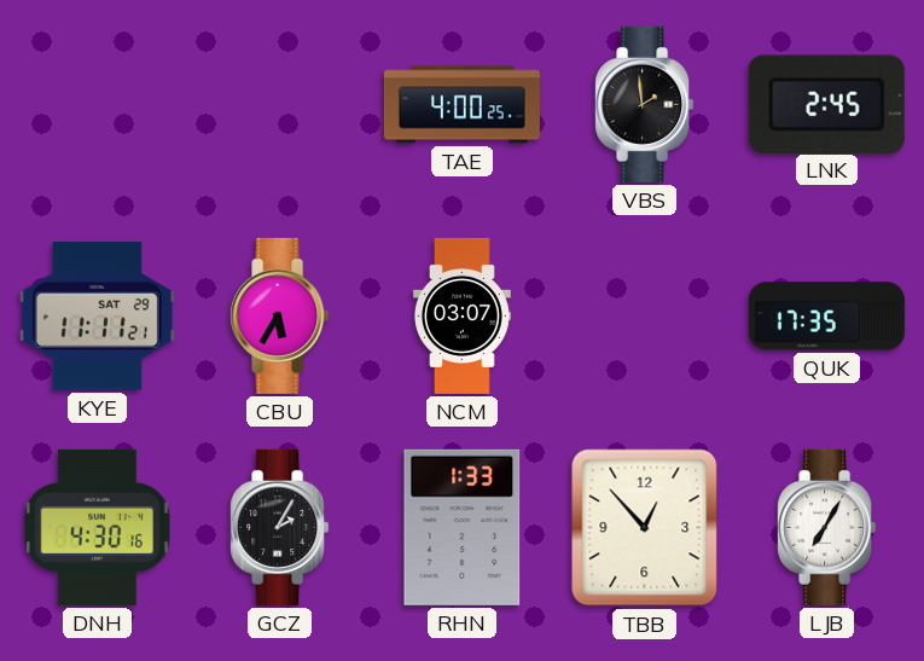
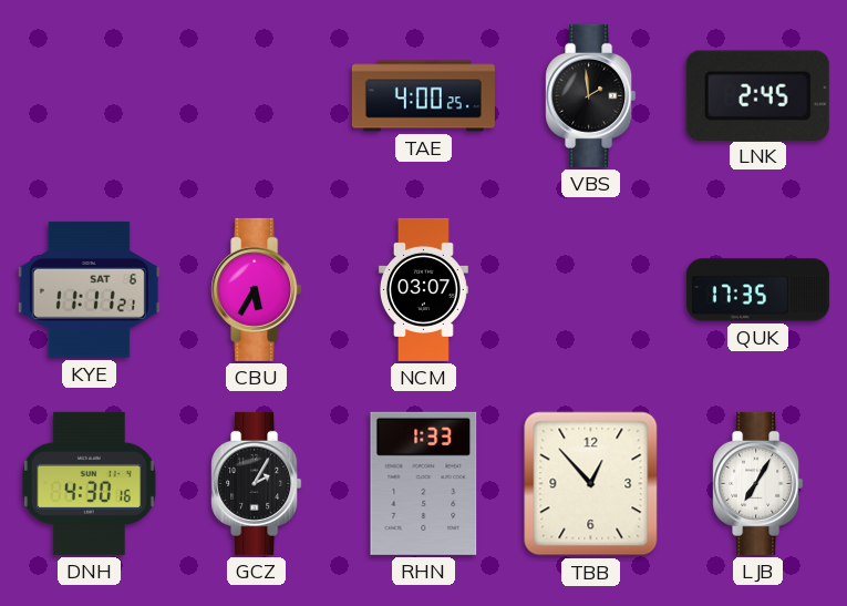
KYE date: SAT 29 -> SAT 6 (89, 290)
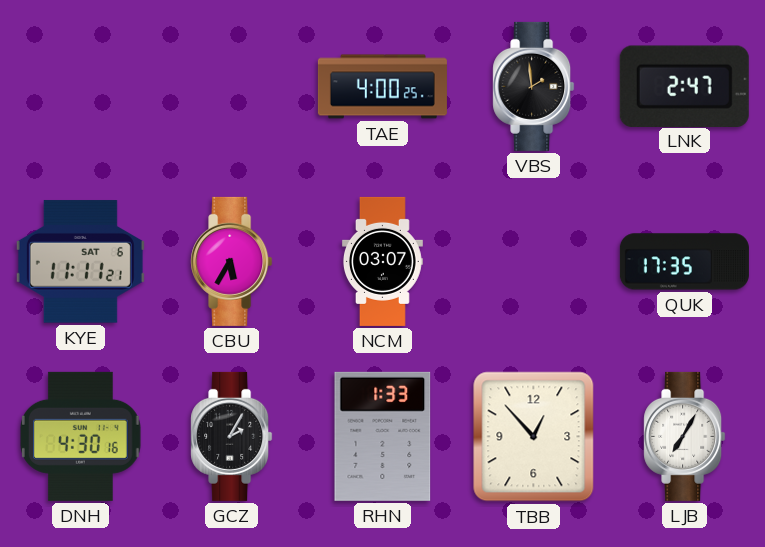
LNK: 2:45 -> 2:47 (684, 86)
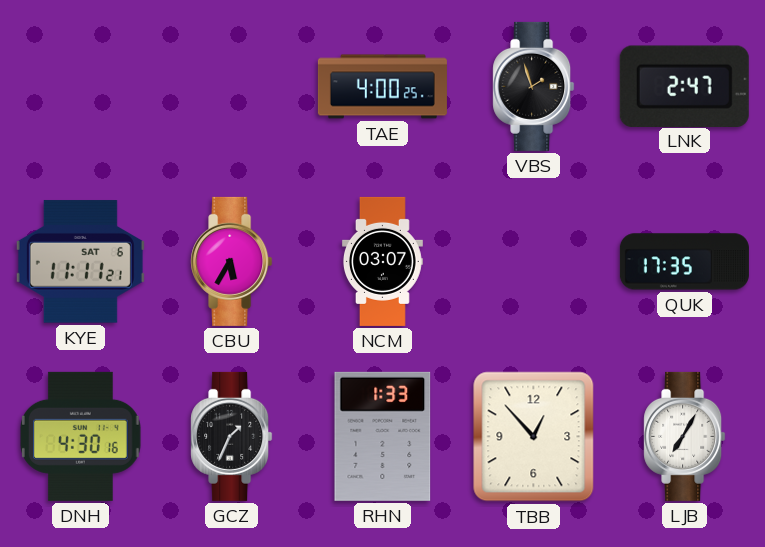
VBS: 1:59 -> 1:57 (534, 86)
GCZ: 2:05 -> 1:34 (232, 436)
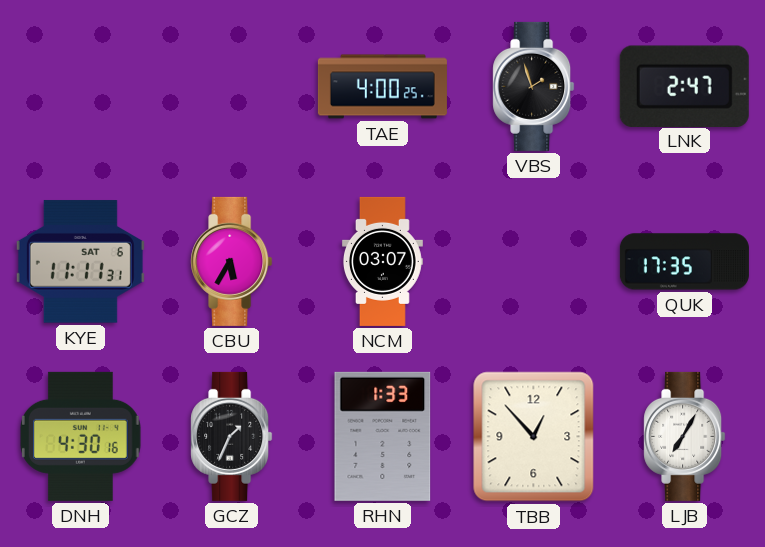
KYE: 11:11:21 -> 11:11:31 (80, 262)
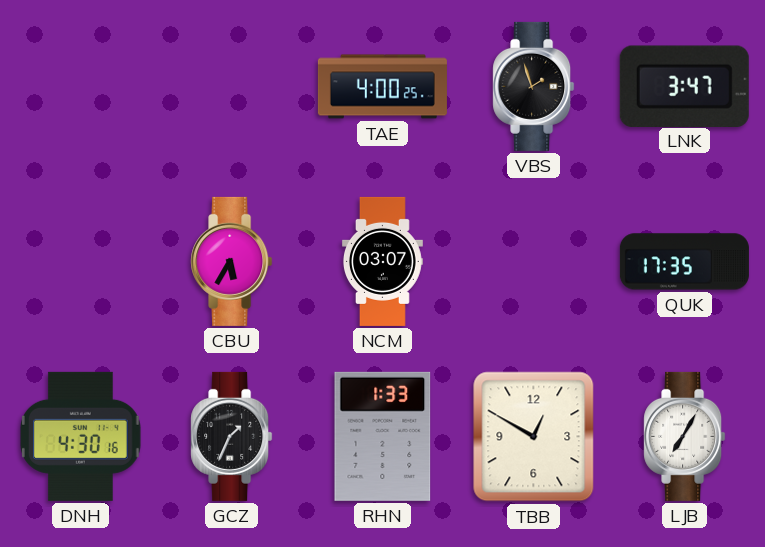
LNK: 2:47 -> 3:47 (684, 86)
KYE: 11:11 -> none (80, 262)
TBB: 12:53 -> 12:50 (534, 437)
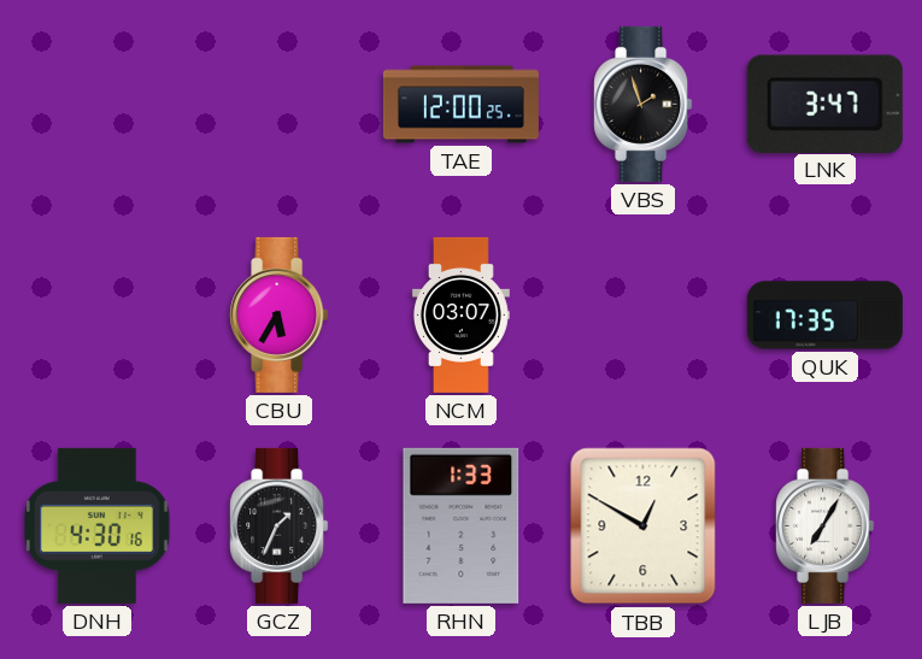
TAE: 4:00 -> 12:00 (460, 105)
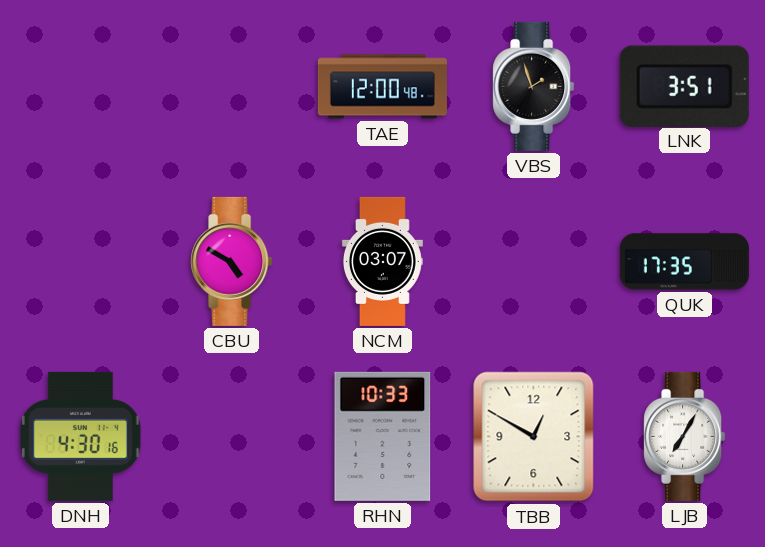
TAE: 12:00:25 -> 12:00:48 (382, 87)
LNK: 3:47 -> 3:51 (684, 86)
CBU: 5:35 -> 4:50 (232, 261)
GCZ: 1:34 -> none (280, 525)
RHN: 1:33 -> 10:33 (383, 436)
